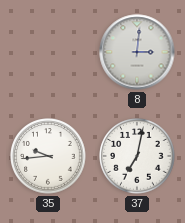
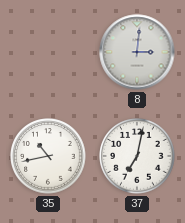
35: 9:44 -> 10:43 (48, 156)
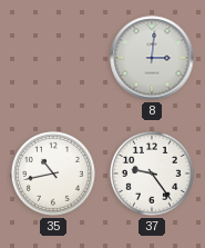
37: 7:02 -> 9:24 (152, 173)
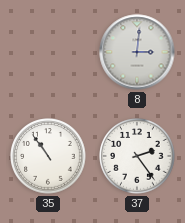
35: 10:43 -> 10:54 (48, 156)
37: 9:24 -> 2:24 (137, 156)
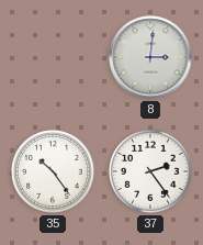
35: 10:54 -> 10:24 (53, 171)
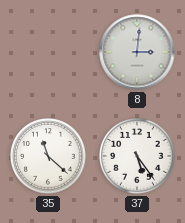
35: 10:24 -> 11:22 (48, 156)
37: 2:24 -> 5:24 (137, 156)
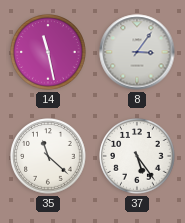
14: none -> 11:28 (48, 52)
8: 3:01 -> 3:06 (137, 52)
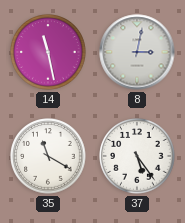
8: 3:06 -> 3:02 (137, 52)
35: 11:22 -> 11:20 (48, 156)
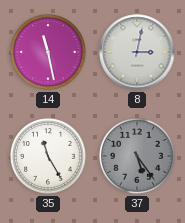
35: 11:20 -> 11:25 (48, 156)
37 dial: white -> grey (137, 156)
